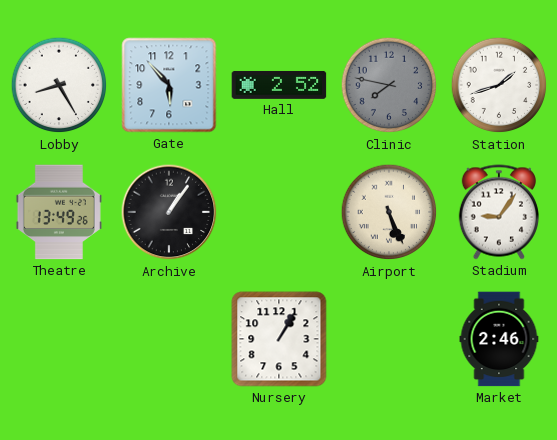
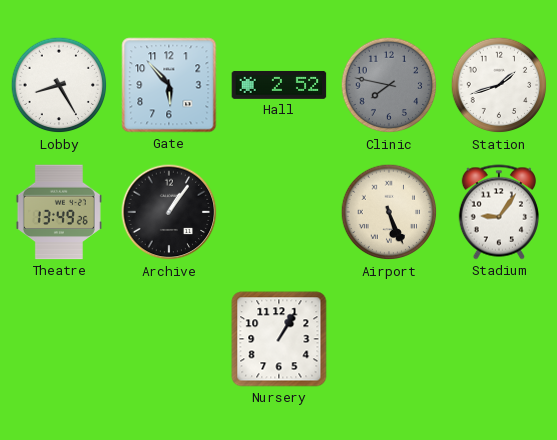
Market: 2:46 -> none (499, 339)
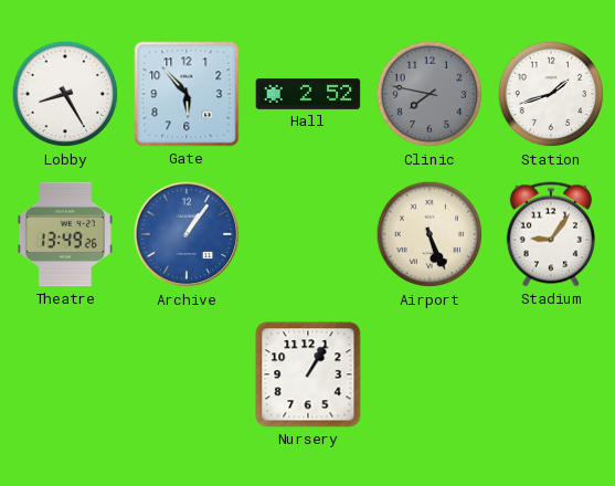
Archive dial: black -> blue (187, 234)
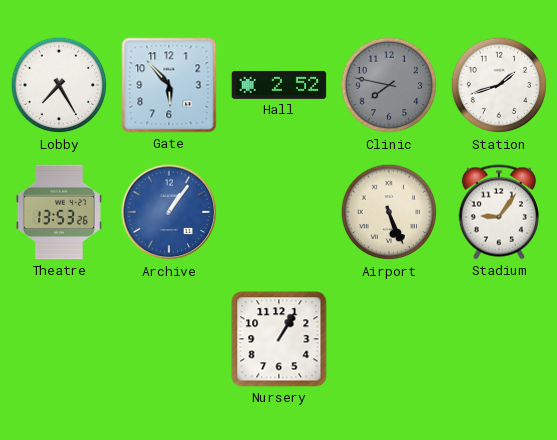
Lobby: 8:25 -> 7:25 (59, 85)
Theatre: 13:49 -> 13:53 (59, 212)
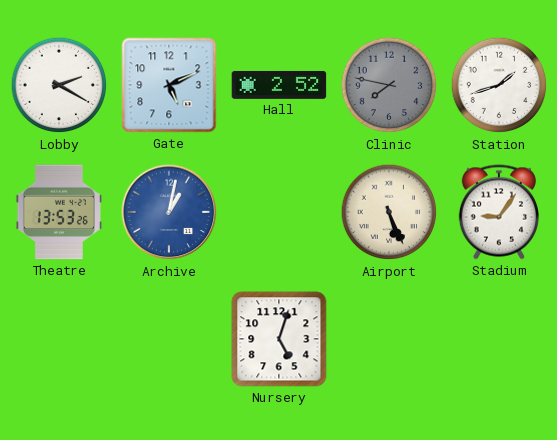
Lobby: 7:25 -> 2:20 (59, 85)
Gate: 5:53 -> 5:11 (169, 85)
Archive: 1:06 -> 1:02 (169, 212)
Nursery: 1:05 -> 5:03 (279, 339)
